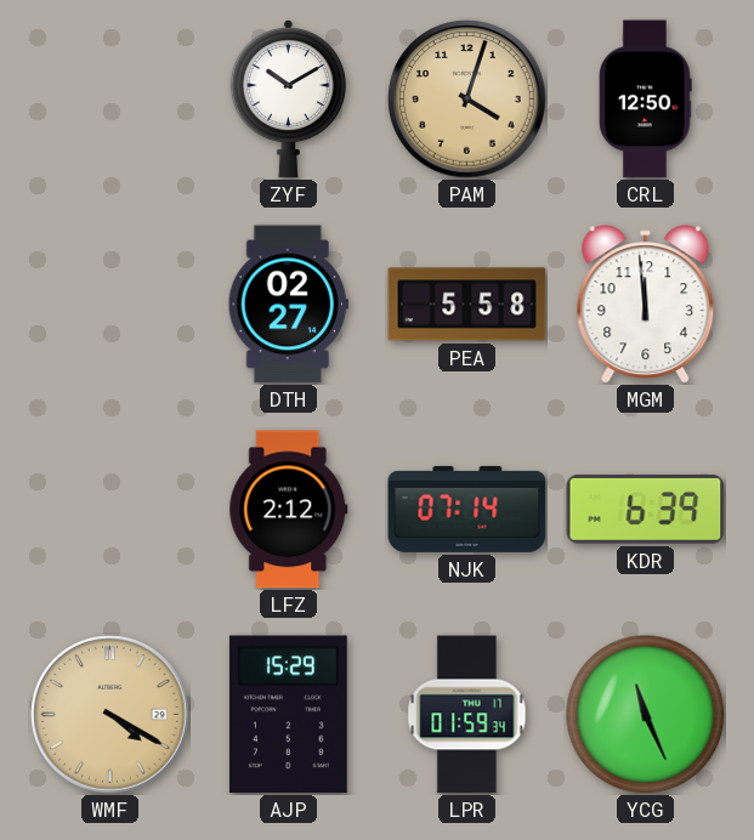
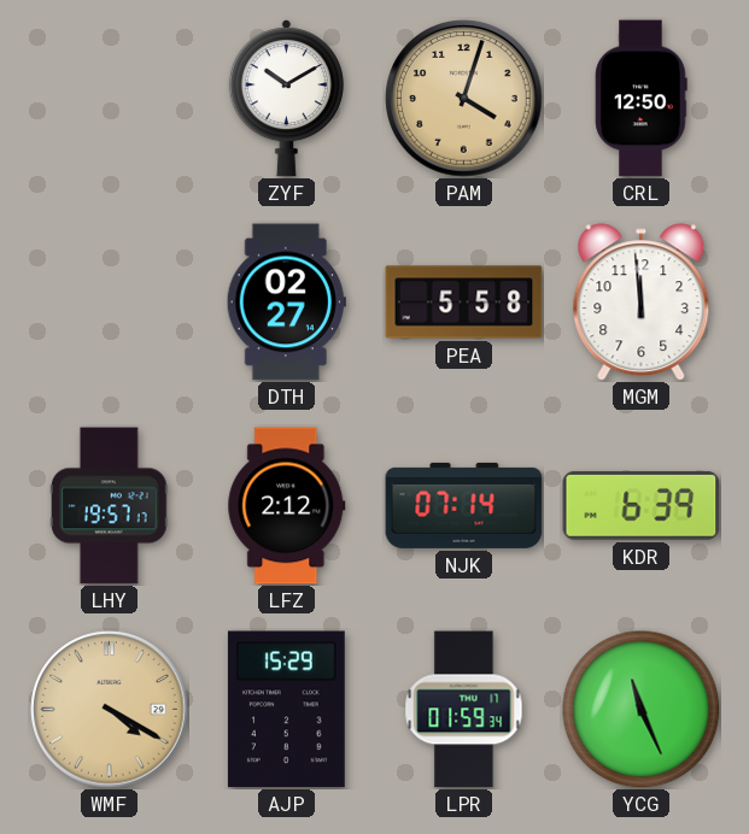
LHY: none -> 19:57 (110, 506)
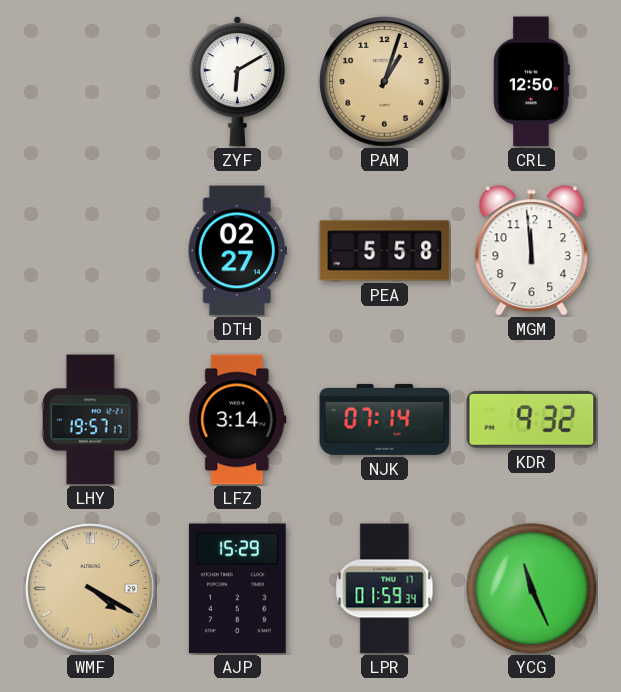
ZYF: 10:10 -> 6:10 (237, 82)
PAM: 4:03 -> 1:03 (385, 82)
LFZ: 2:12 -> 3:14 (238, 420)
KDR: 6:39 -> 9:32 (532, 419)
